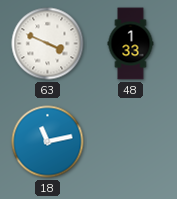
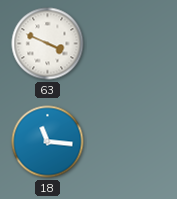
48: 1:33 -> none (131, 44)
18: 11:13 -> 11:16 (48, 142)
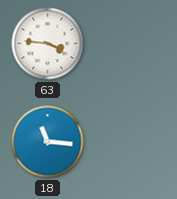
63: 3:49 -> 3:46 (48, 44)
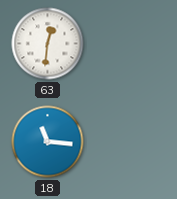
63: 3:46 -> 12:31 (48, 44)
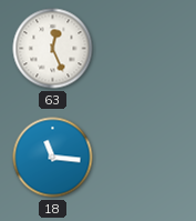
63: 12:31 -> 12:26 (53, 49)
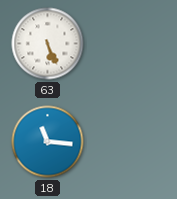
63: 12:26 -> 5:26 (48, 44)
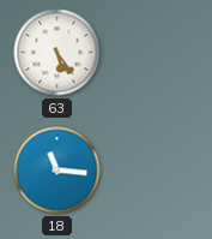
63: 5:26 -> 5:24 (57, 53)
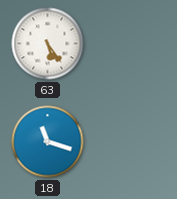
18: 11:16 -> 11:18 (48, 142)
